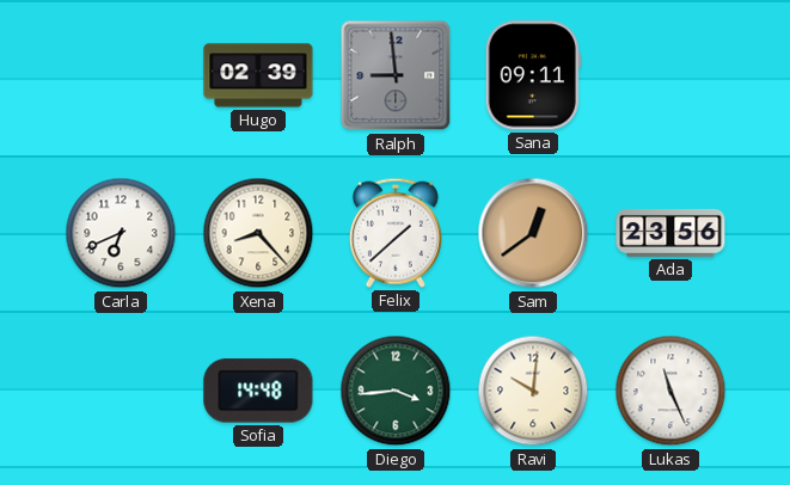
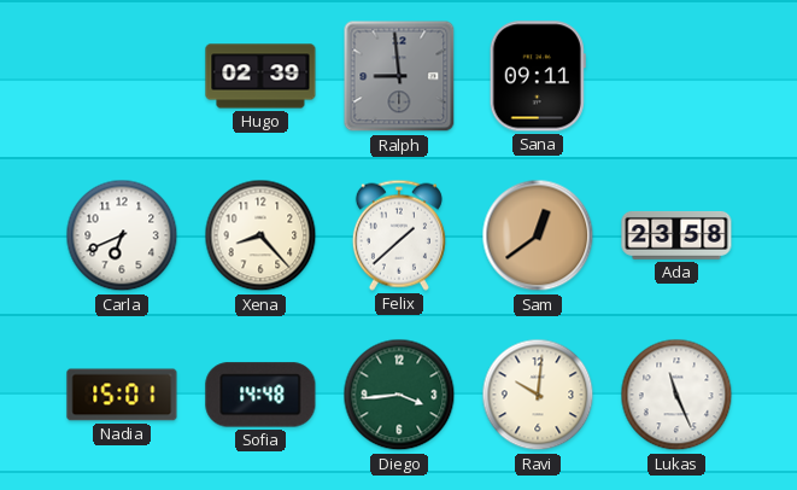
Ada: 23:56 -> 23:58 (676, 235)
Nadia: none -> 15:01 (122, 395)
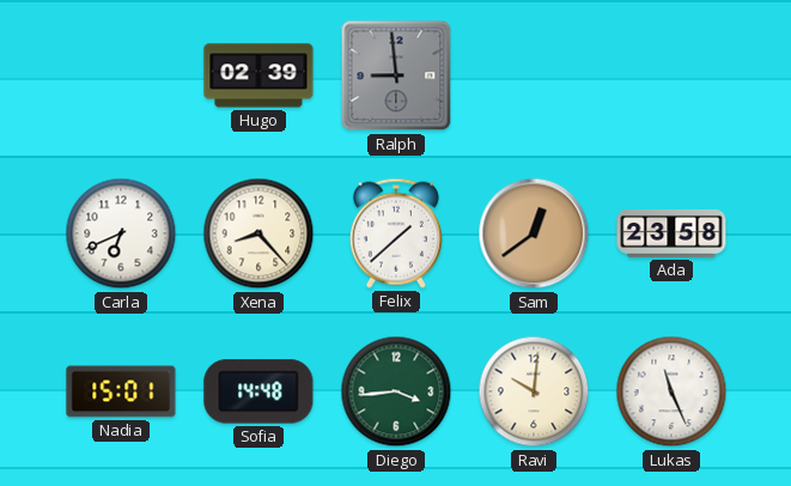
Sana: 09:11 -> none (538, 76)
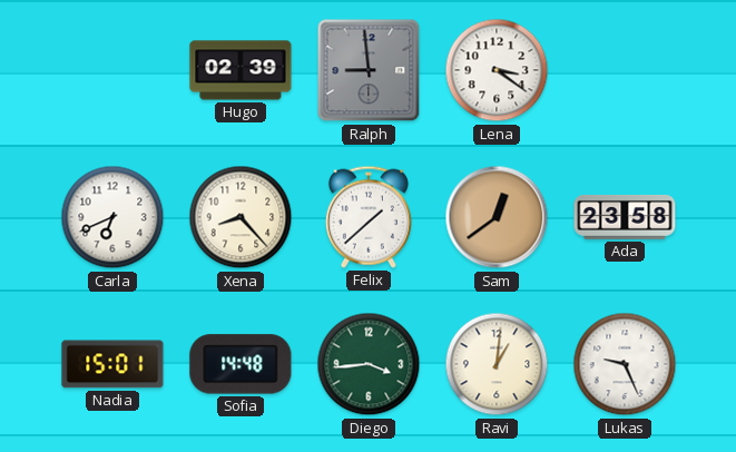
Lena: none -> 3:21 (497, 70)
Ravi: 10:01 -> 1:01 (497, 364)
Lukas: 11:26 -> 9:26 (625, 364)
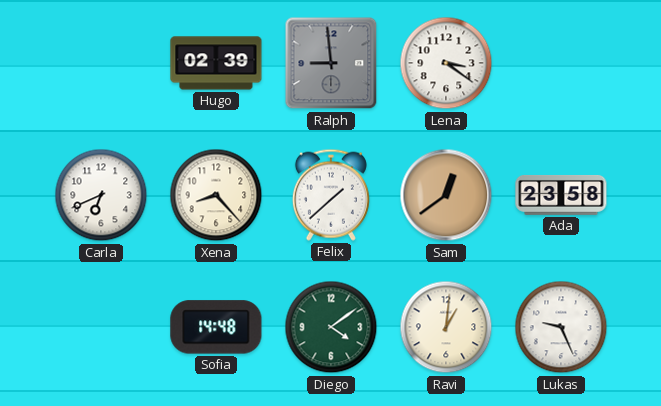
Nadia: 15:01 -> none (112, 364)
Diego: 3:44 -> 4:09 (331, 327)
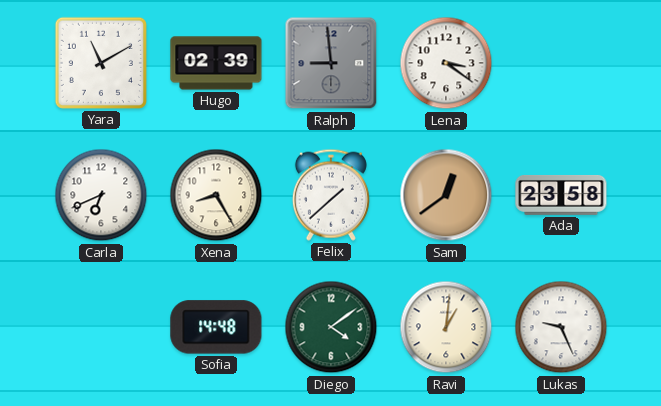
Yara: none -> 11:10 (101, 63)
Xena: 8:23 -> 8:25 (216, 195)
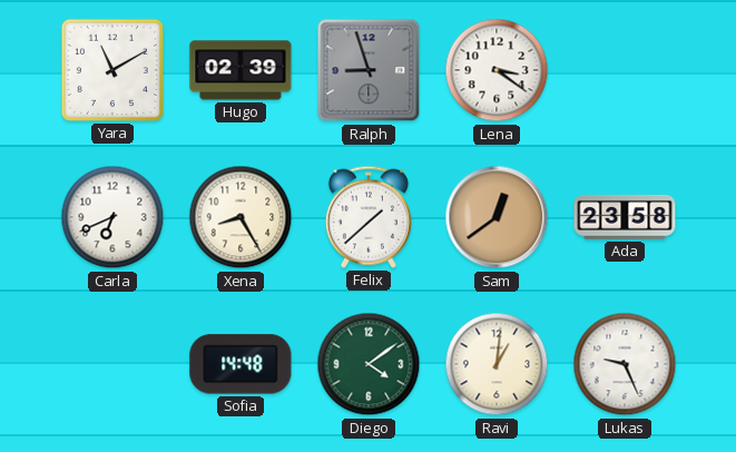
Ralph: 8:59 -> 8:57 (369, 70)
